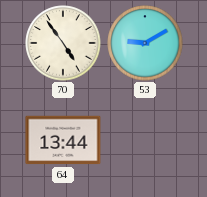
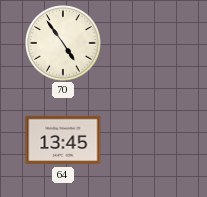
53: 9:10 -> none (145, 43)
64: 13:44 -> 13:45 (63, 140)
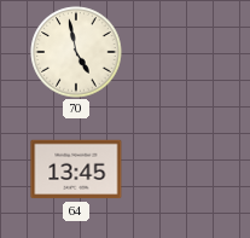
70: 4:54 -> 4:58 (76, 52)
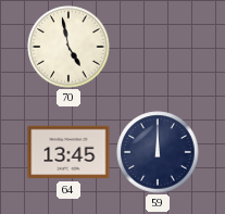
59: none -> 12:00 (158, 152)
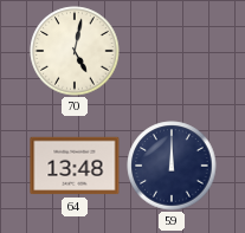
70: 4:58 -> 5:02 (75, 51)
64: 13:45 -> 13:48 (75, 166)
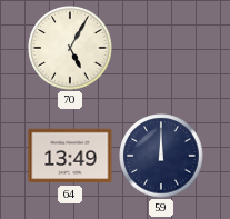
70: 5:02 -> 5:05 (70, 48)
64: 13:48 -> 13:49 (70, 156)
